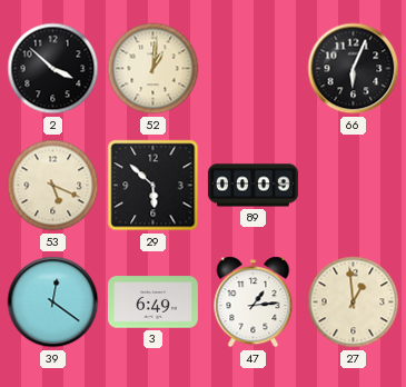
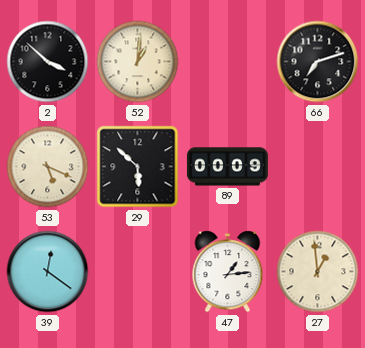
66: 6:04 -> 7:12 (318, 62)
3: 6:49 -> none (152, 302)
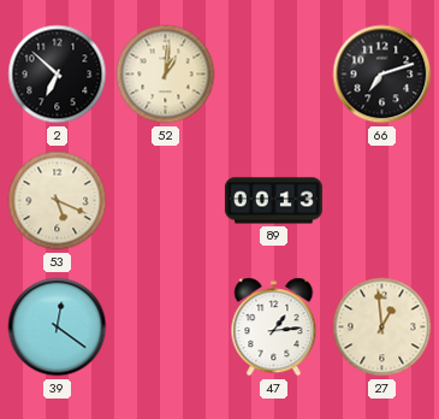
2: 3:52 -> 6:52 (58, 75)
29: 5:52 -> none (138, 167)
89: 00:09 -> 00:13 (273, 201)
